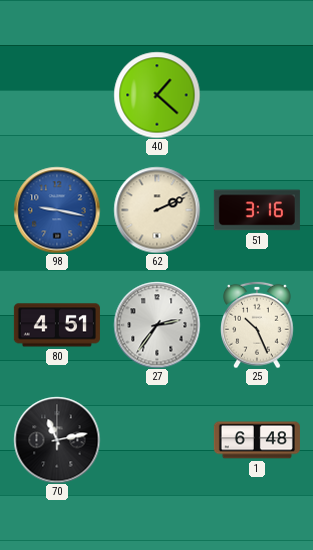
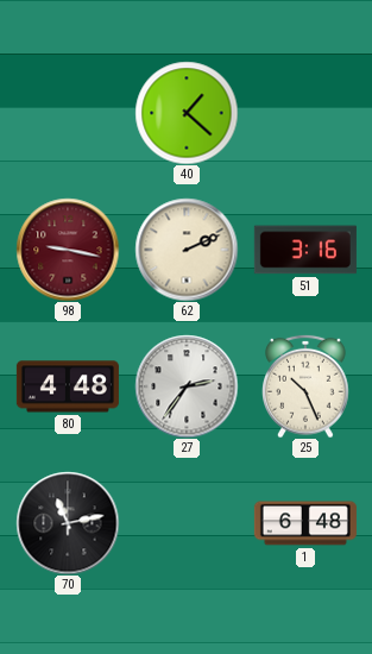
98 dial: blue -> burgundy (68, 250)
80: 4:51 -> 4:48 (68, 386)
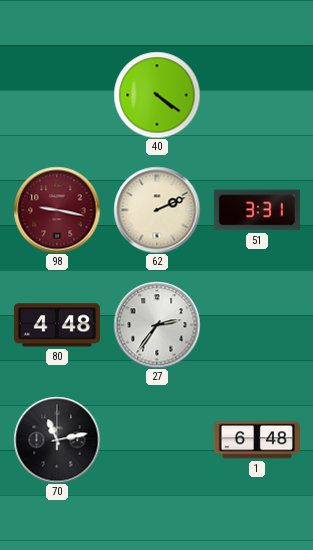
40: 1:22 -> 4:21 (157, 95)
51: 3:16 -> 3:31 (257, 210)
25: 10:26 -> none (305, 386)
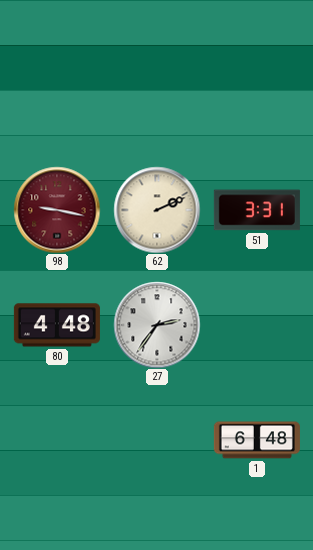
40: 4:21 -> none (157, 95)
70: 11:13 -> none (57, 440)
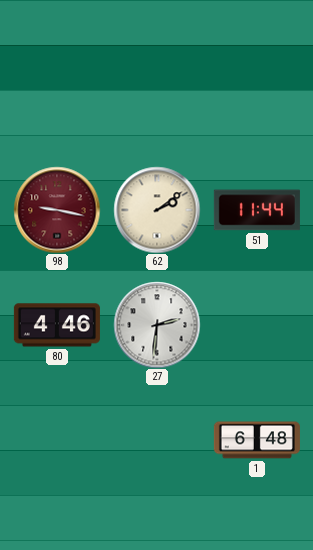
62: 2:11 -> 2:09 (157, 210)
51: 3:31 -> 11:44 (257, 210)
80: 4:48 -> 4:46 (57, 325)
27: 2:36 -> 2:31 (157, 325)
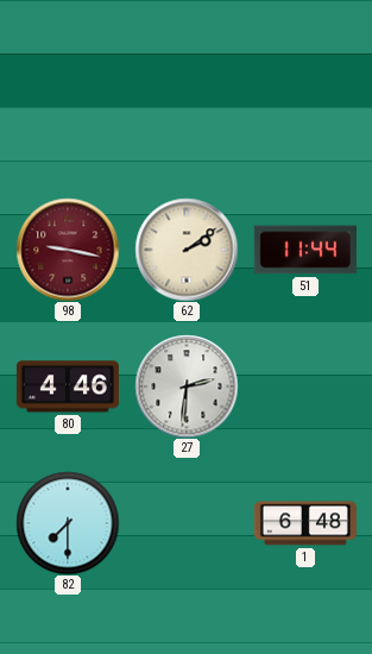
82: none -> 7:30 (68, 523)
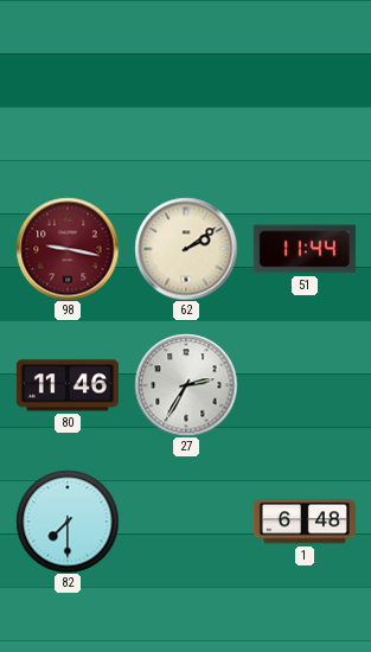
80: 4:46 -> 11:46 (68, 385)
27: 2:31 -> 2:35 (186, 385)
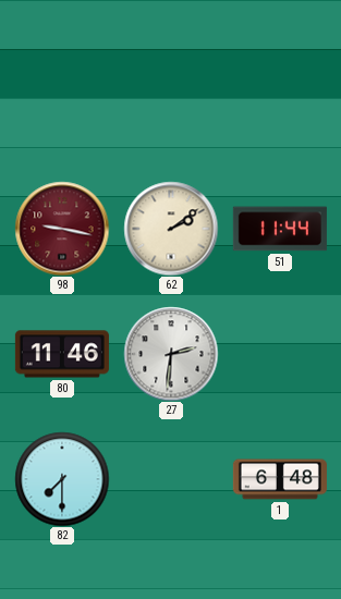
27: 2:35 -> 2:31 (171, 354)
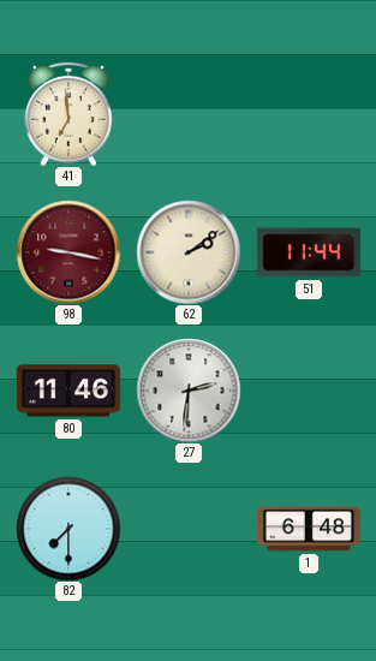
41: none -> 6:59 (68, 114)
